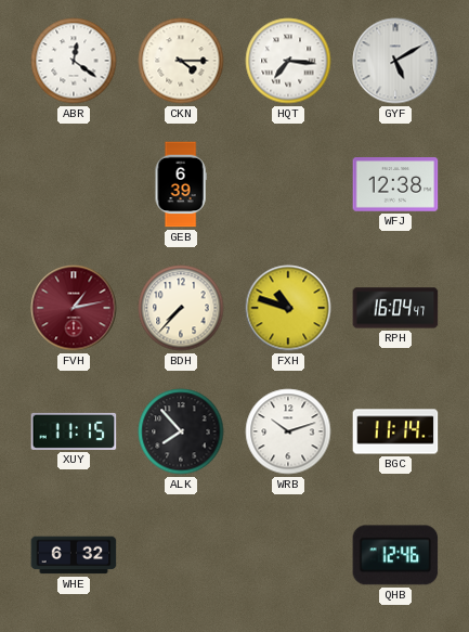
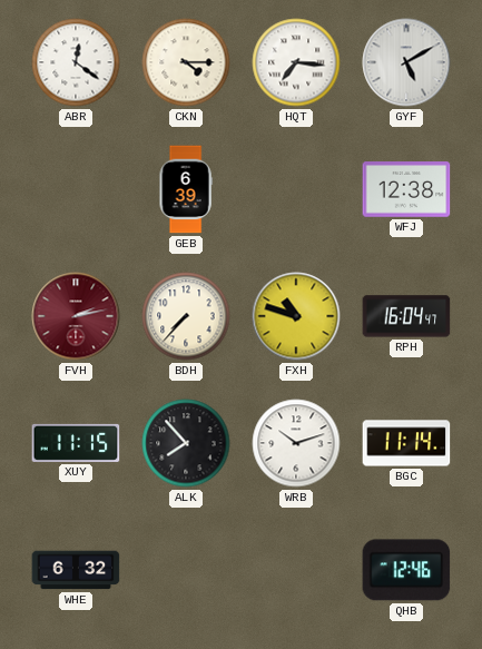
FVH: 1:13 -> 2:13 (76, 316)
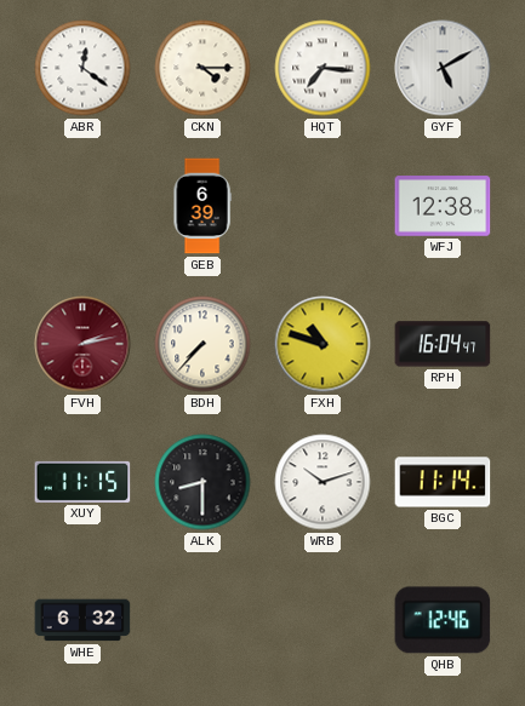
ALK: 7:53 -> 8:30 (202, 482)
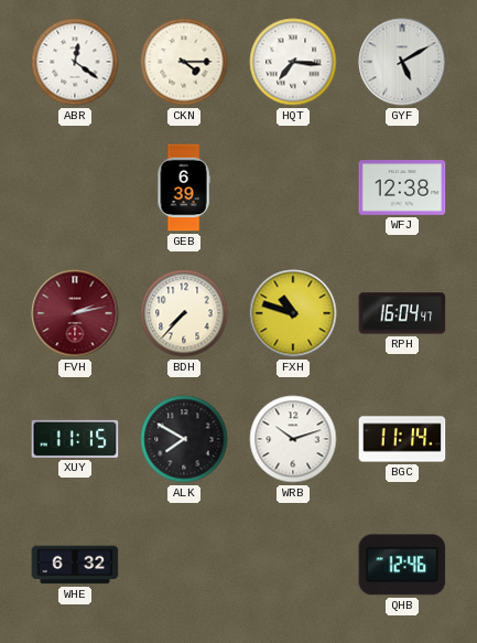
ALK: 8:30 -> 7:50 (184, 439)
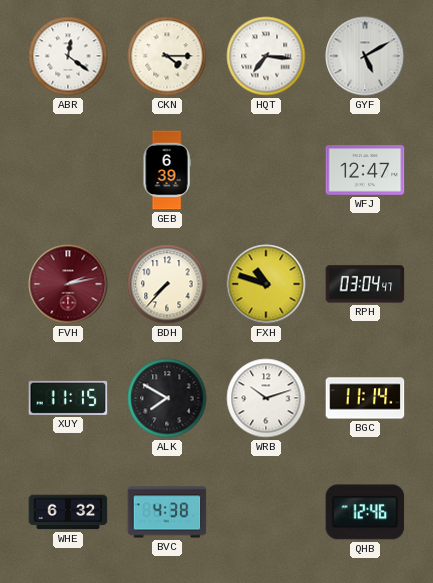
WFJ: 12:38 -> 12:47 (365, 170)
RPH: 16:04 -> 03:04 (365, 284)
BVC: none -> 4:38 (167, 512)
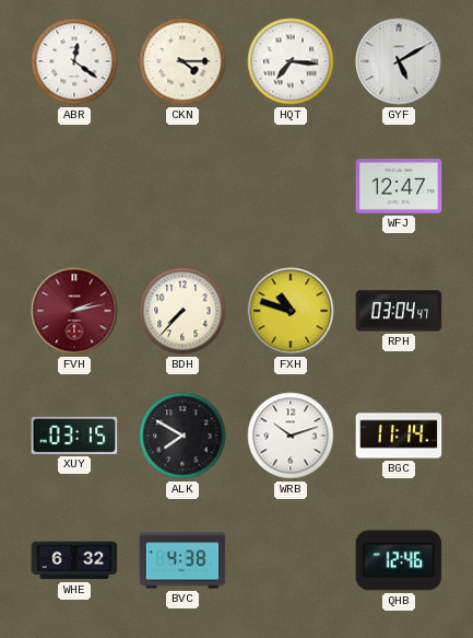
GEB: 6:39 -> none (167, 170)
XUY: 11:15 -> 03:15 (74, 436)
